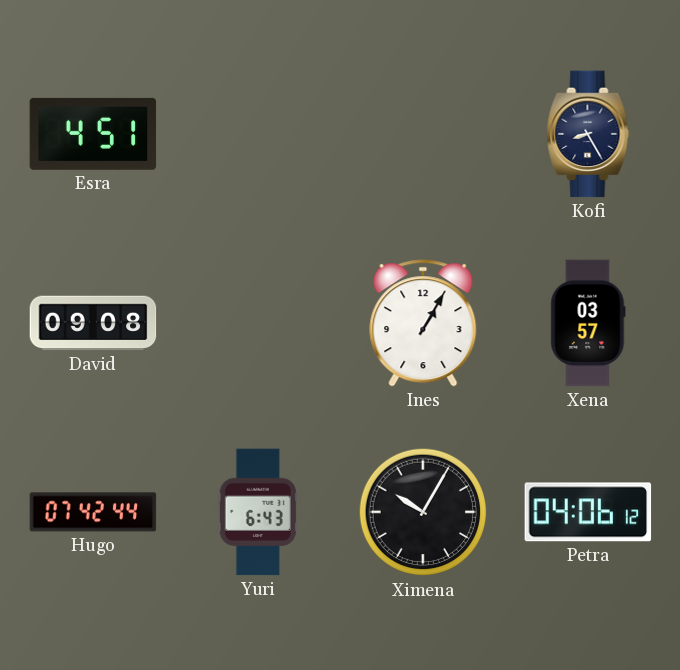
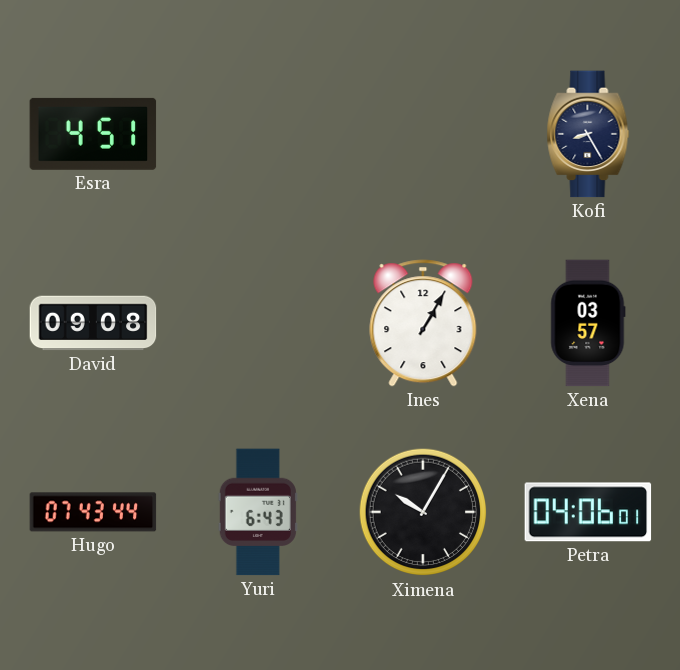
Hugo: 07:42 -> 07:43 (93, 512)
Petra: 04:06:12 -> 04:06:01 (588, 512)
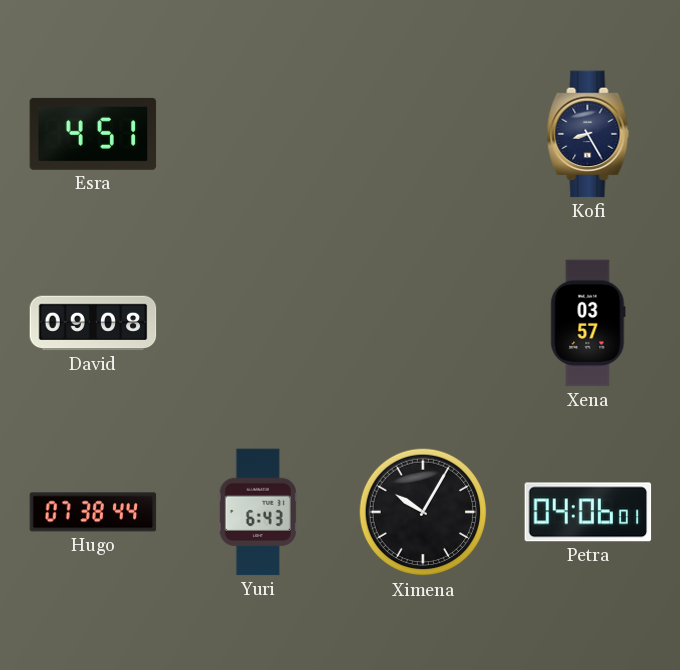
Ines: 1:05 -> none (423, 323)
Hugo: 07:43 -> 07:38 (93, 512)
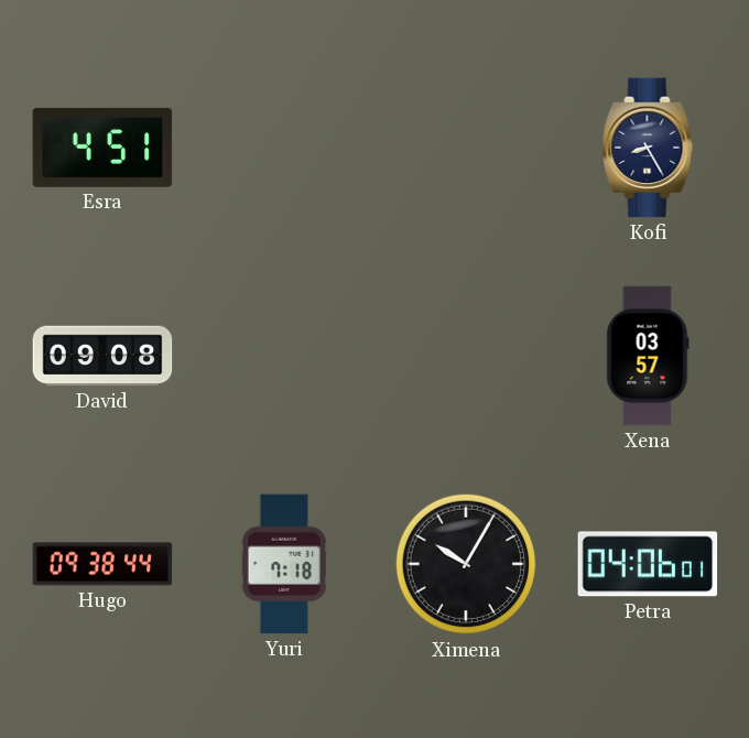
Hugo: 07:38 -> 09:38 (102, 564)
Yuri: 6:43 -> 7:18 (284, 564)
